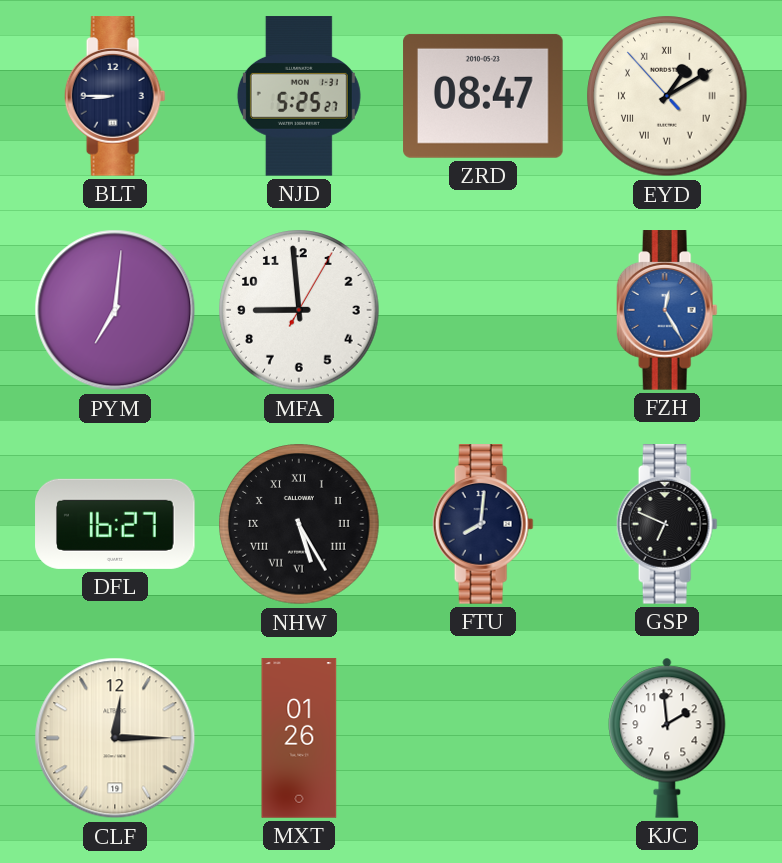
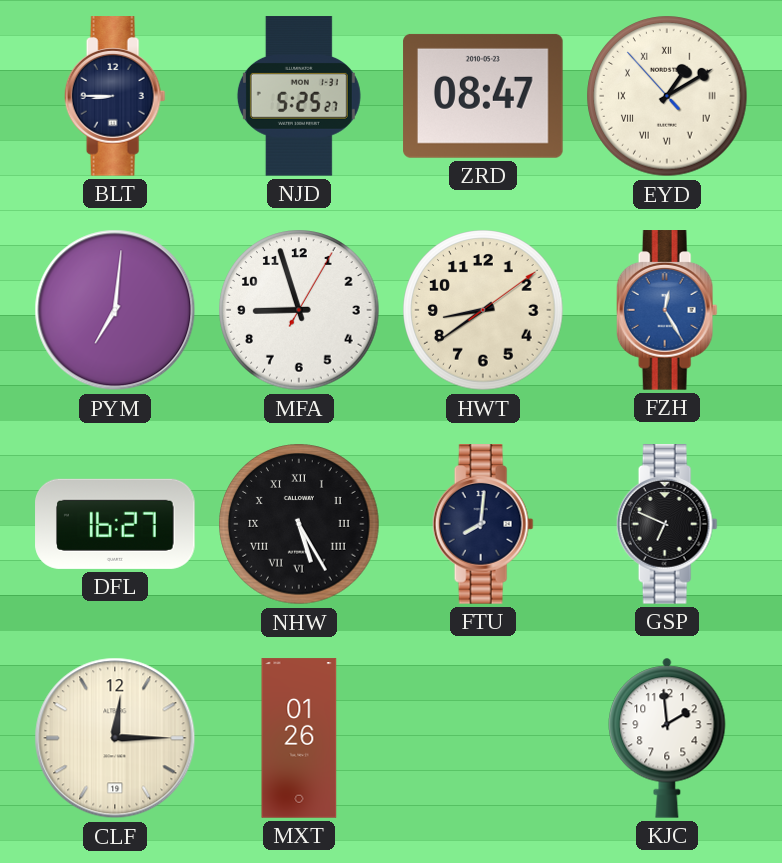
MFA: 8:59 -> 8:57 (299, 310)
HWT: none -> 8:39 (483, 310)
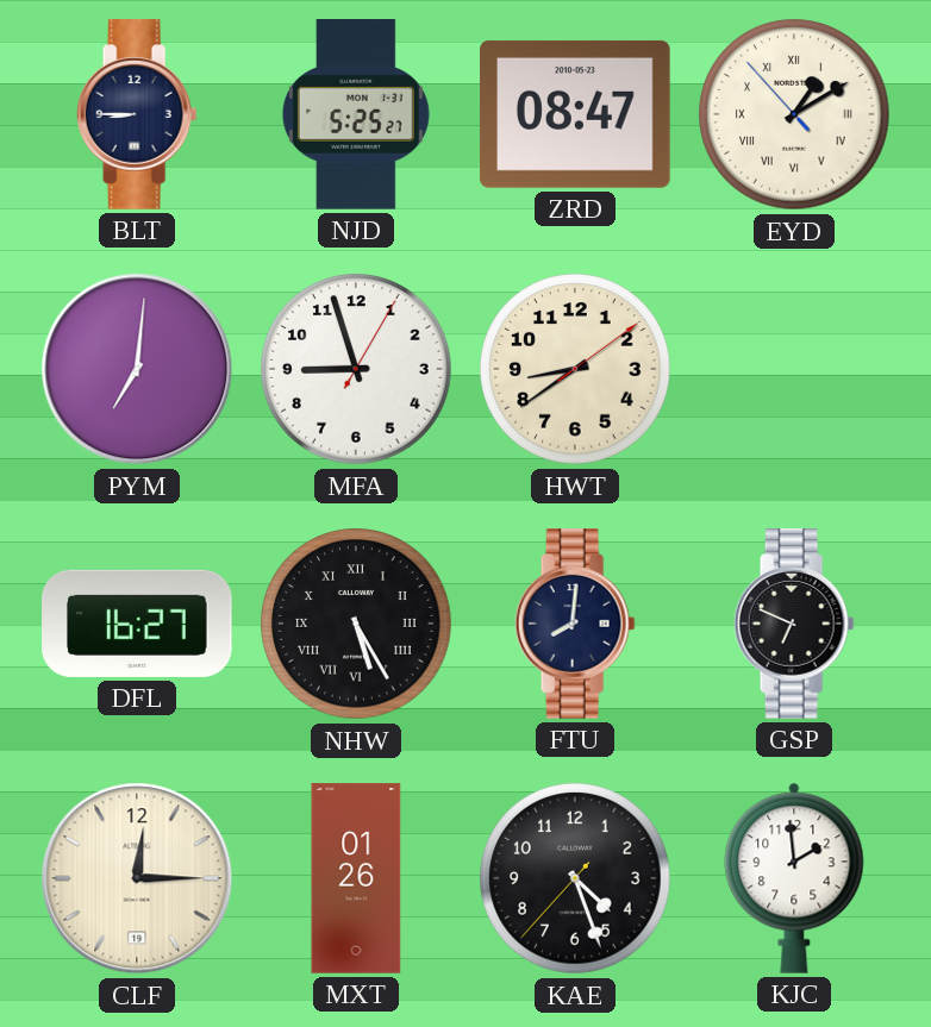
FZH: 12:25 -> none (667, 310)
KAE: none -> 4:26 (575, 878)
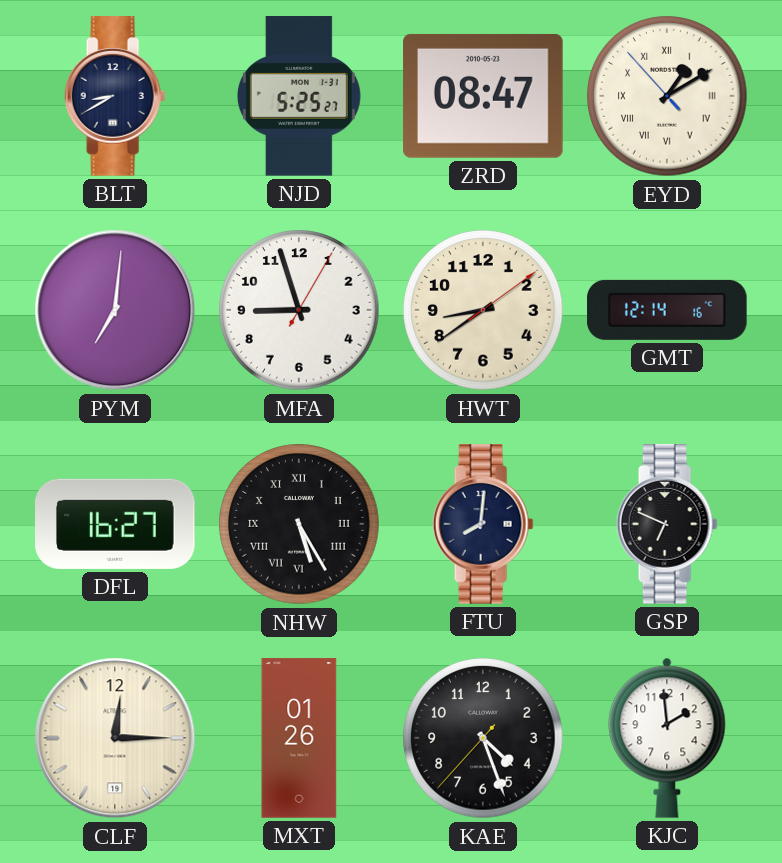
BLT: 8:45 -> 8:40 (115, 96)
GMT: none -> 12:14 (667, 310)
